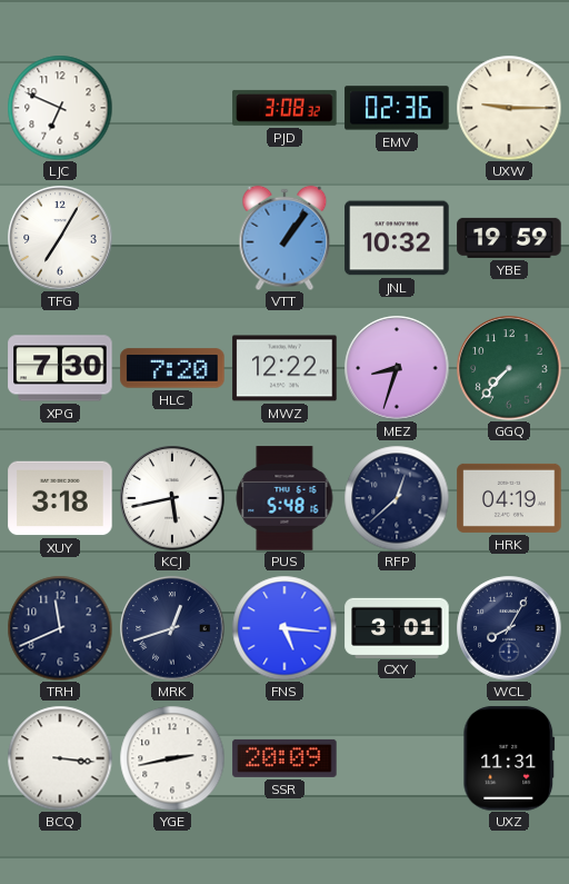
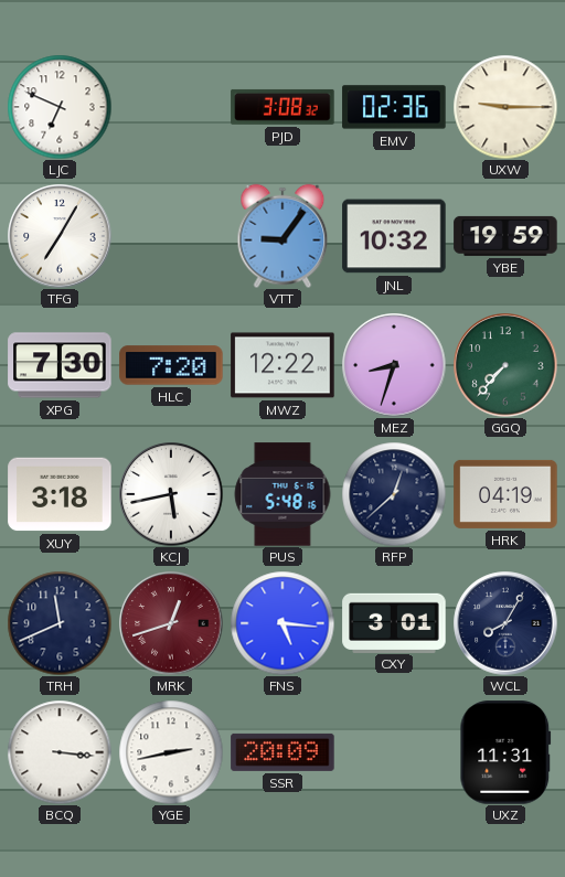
VTT: 1:06 -> 9:06 (282, 236)
MRK dial: navy -> burgundy (171, 623)
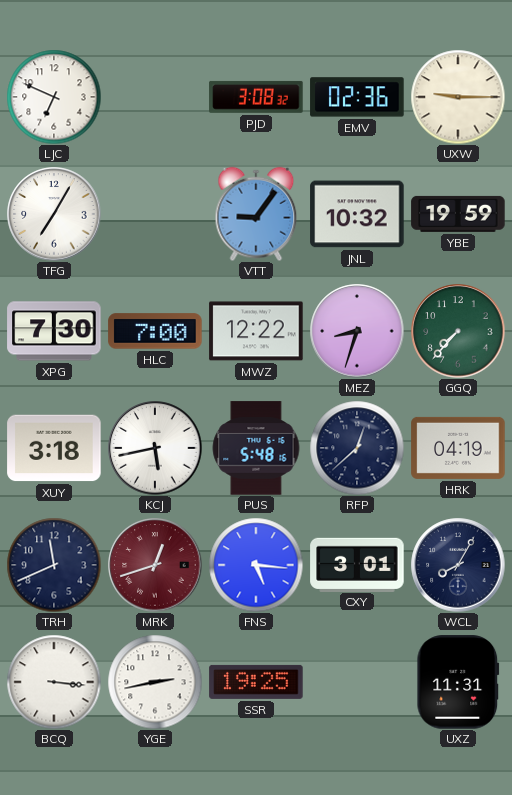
HLC: 7:20 -> 7:00 (155, 331)
SSR: 20:09 -> 19:25 (256, 682)
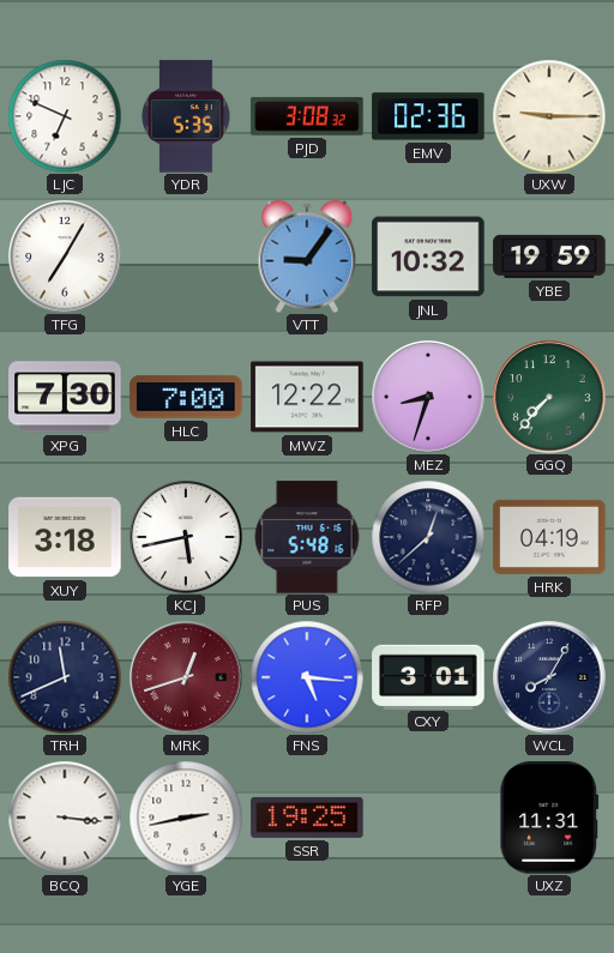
YDR: none -> 5:35 (186, 116)
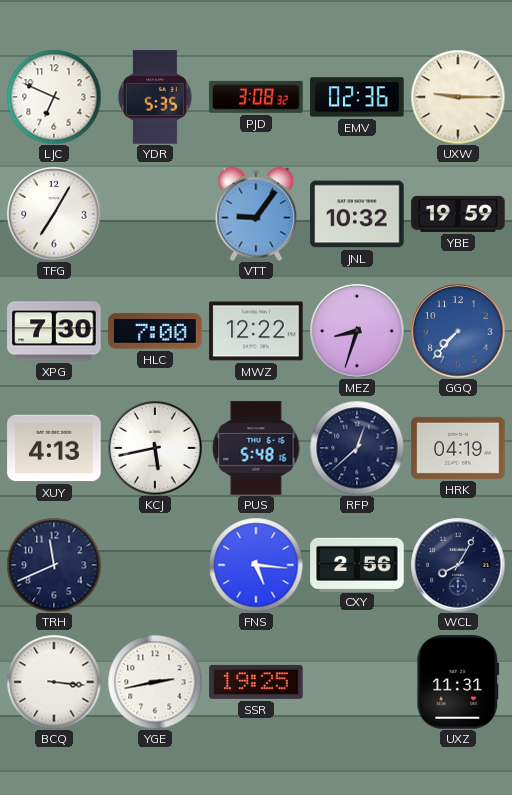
GGQ dial: green -> blue (458, 331)
XUY: 3:18 -> 4:13 (54, 448)
MRK: 12:42 -> none (186, 677)
CXY: 3:01 -> 2:56 (357, 564)
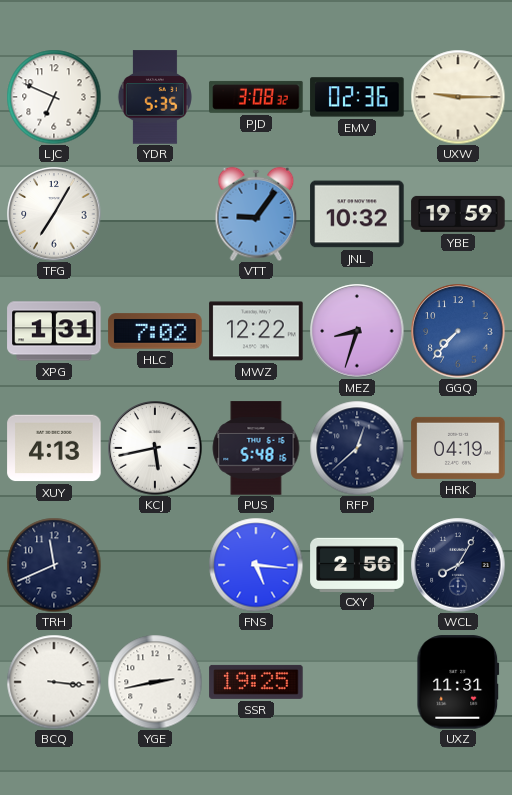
XPG: 7:30 -> 1:31 (54, 331)
HLC: 7:00 -> 7:02 (155, 331)
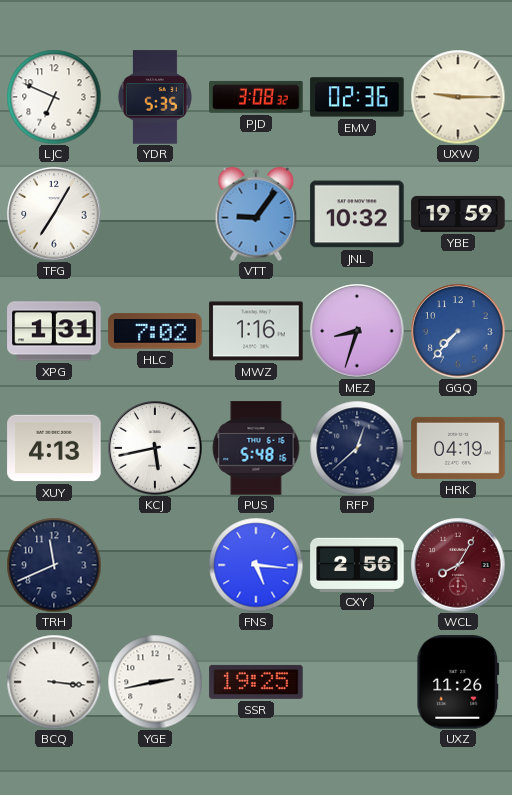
MWZ: 12:22 -> 1:16 (256, 331)
WCL dial: navy -> burgundy (458, 565)
UXZ: 11:31 -> 11:26 (458, 682)
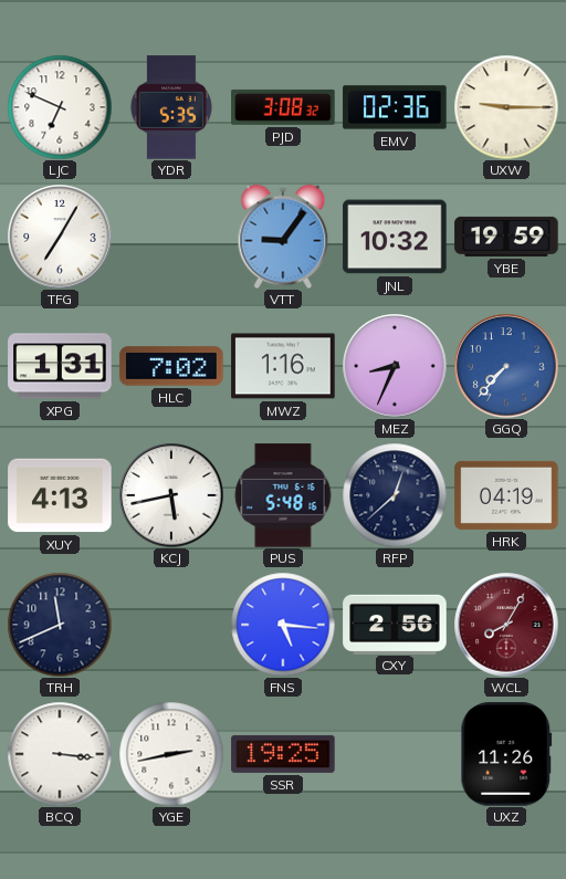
MEZ: 8:33 -> 8:34 (395, 366)
